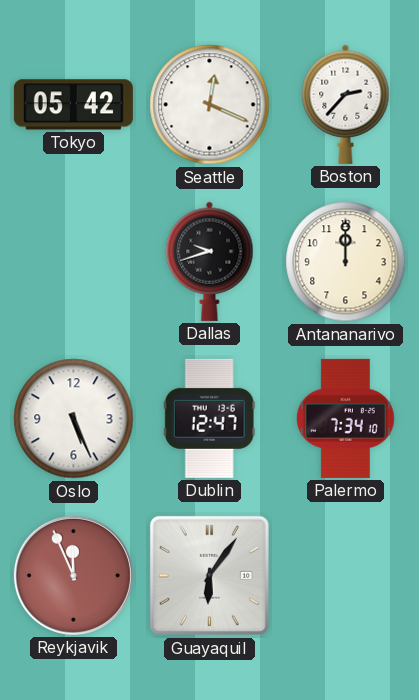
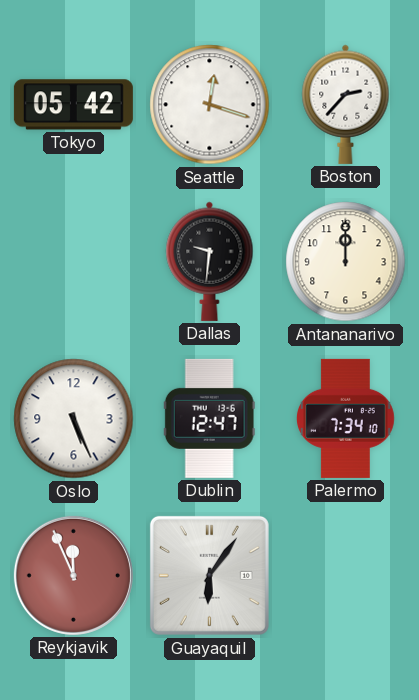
Seattle: 12:19 -> 12:18 (210, 105)
Dallas: 9:42 -> 9:31 (210, 261)
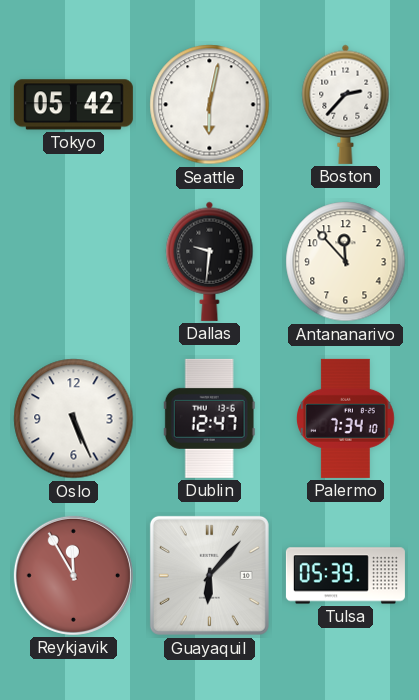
Seattle: 12:18 -> 6:02 (210, 105)
Antananarivo: 12:00 -> 11:53 (346, 262)
Reykjavik: 11:56 -> 11:55 (73, 575)
Guayaquil: 6:06 -> 6:07 (209, 575)
Tulsa: none -> 05:39 (345, 576)
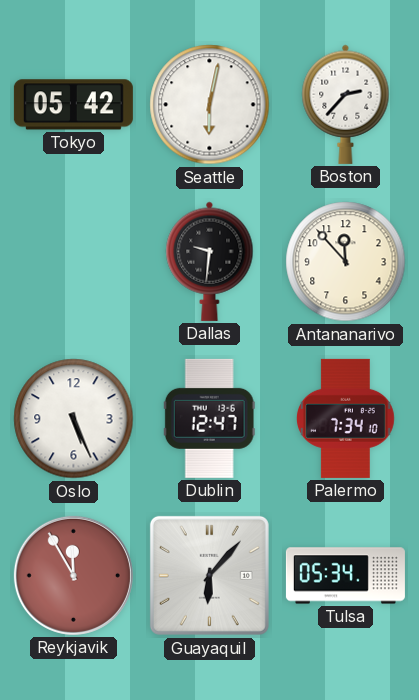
Tulsa: 05:39 -> 05:34 (345, 576)
